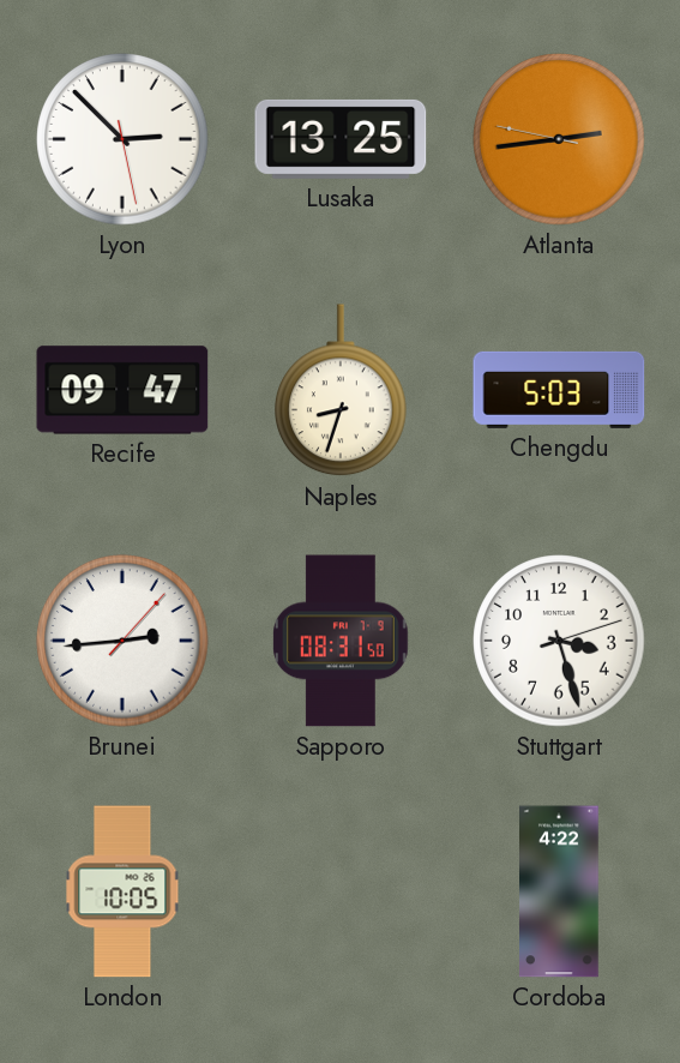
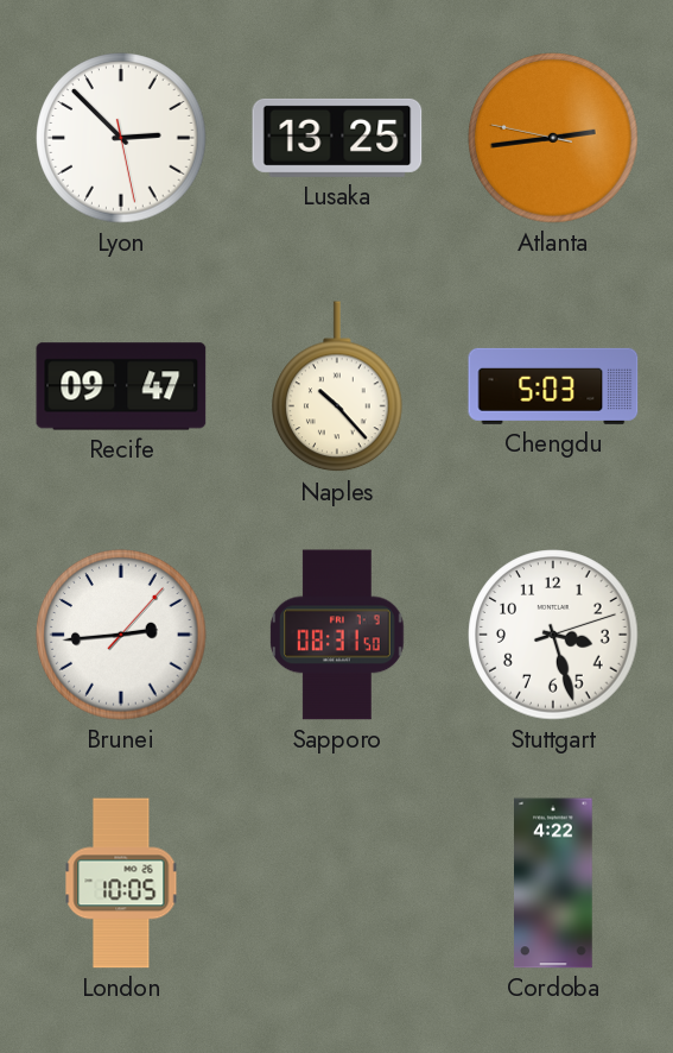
Naples: 8:33 -> 10:23 (338, 387)
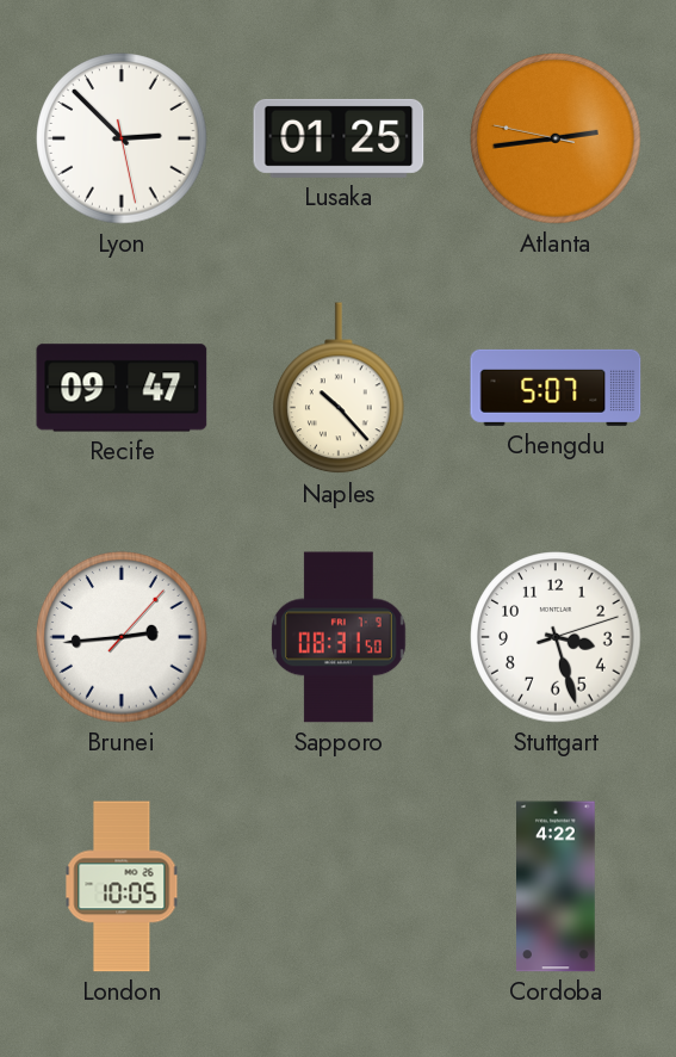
Lusaka: 13:25 -> 01:25 (339, 138)
Chengdu: 5:03 -> 5:07 (556, 388)
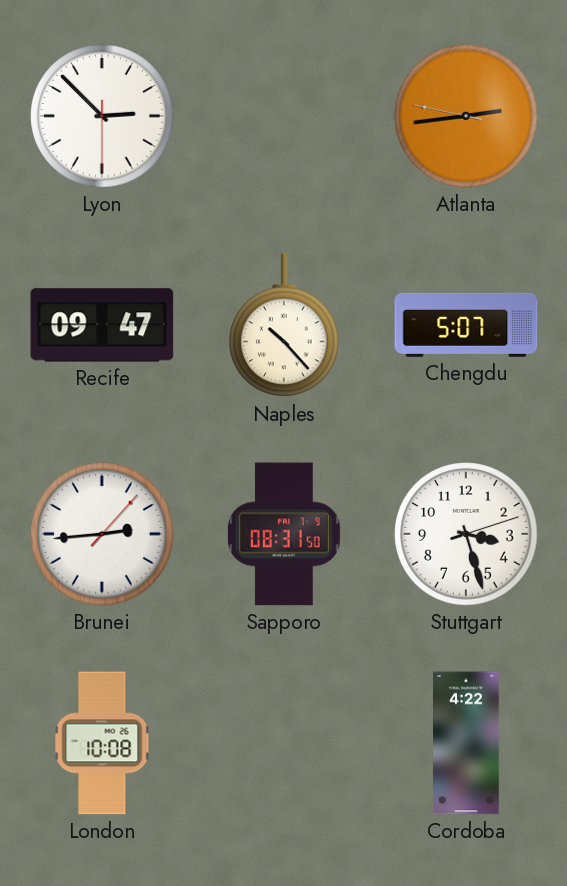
Lyon: 2:52:28 -> 2:52:30 (102, 116)
Lusaka: 01:25 -> none (339, 138)
London: 10:05 -> 10:08 (102, 743)
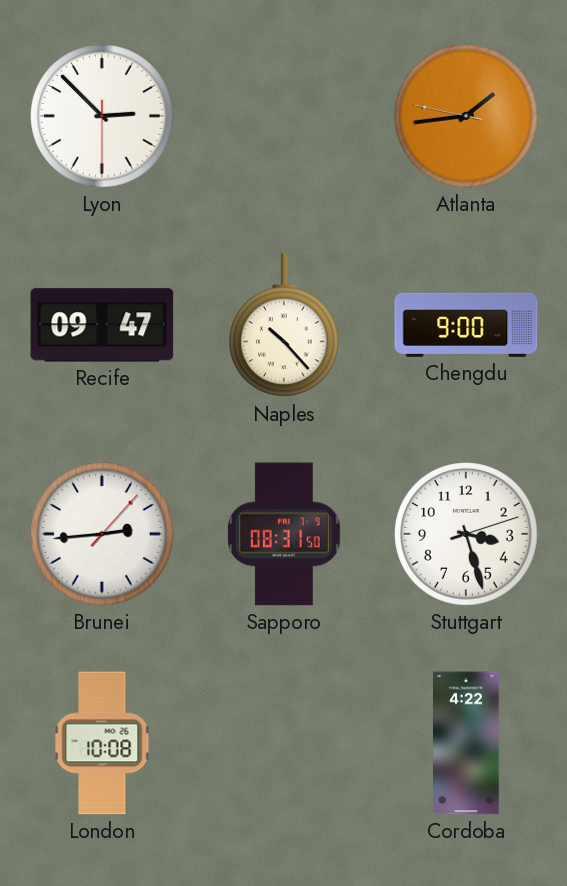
Atlanta: 2:43 -> 1:43 (466, 116)
Chengdu: 5:07 -> 9:00 (466, 325)
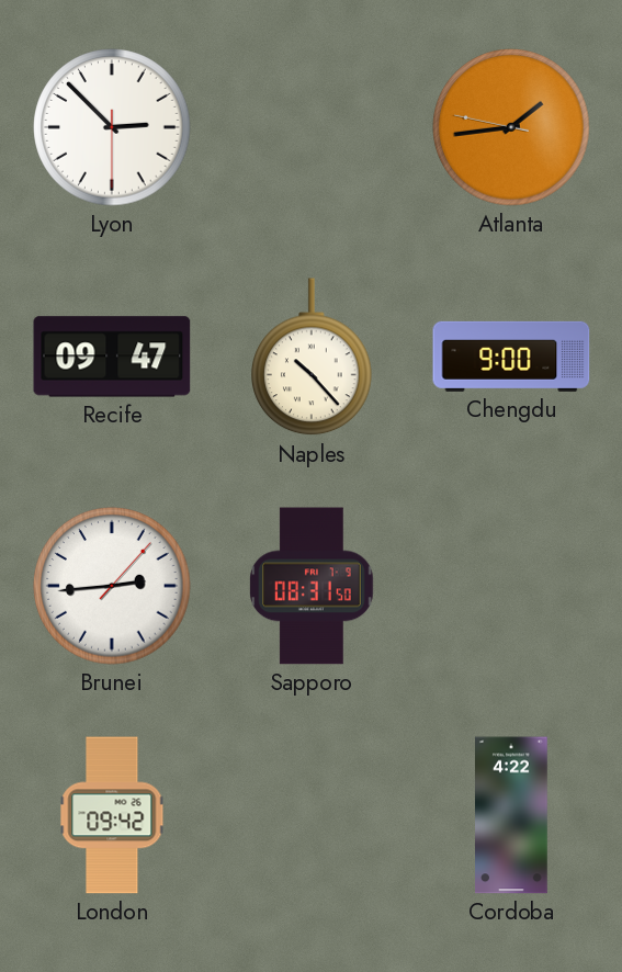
Stuttgart: 3:27 -> none (466, 534)
London: 10:08 -> 09:42 (112, 815)
